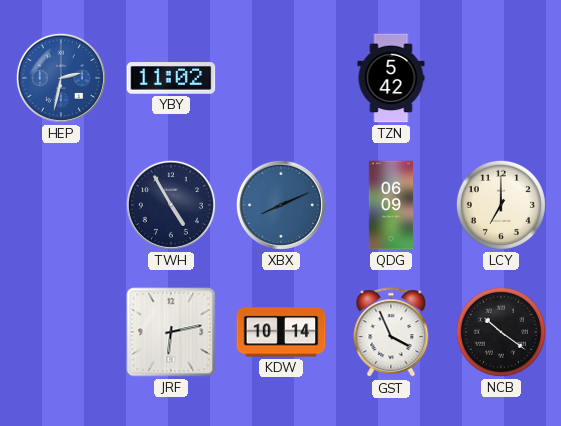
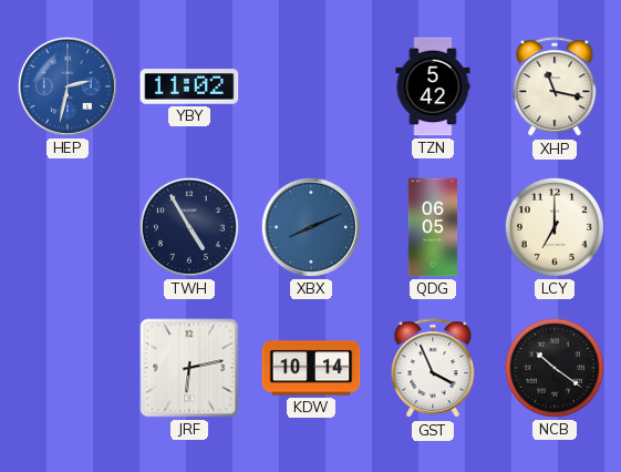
XHP: none -> 11:17 (555, 88)
QDG: 06:09 -> 06:05 (433, 227)
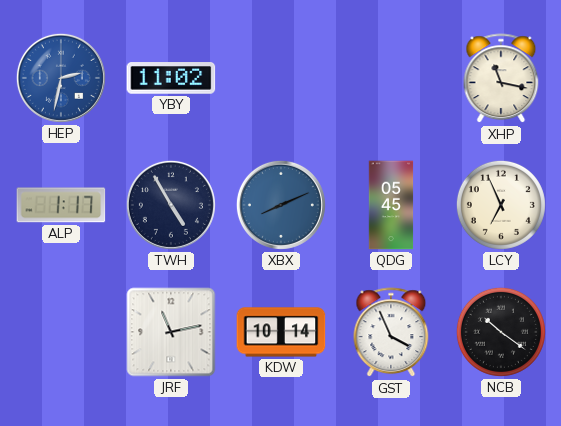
TZN: 5:42 -> none (433, 86)
ALP: none -> 1:17 (61, 205)
QDG: 06:05 -> 05:45 (391, 205)
LCY: 7:00 -> 6:56 (501, 205)
JRF: 6:13 -> 11:13 (171, 332)
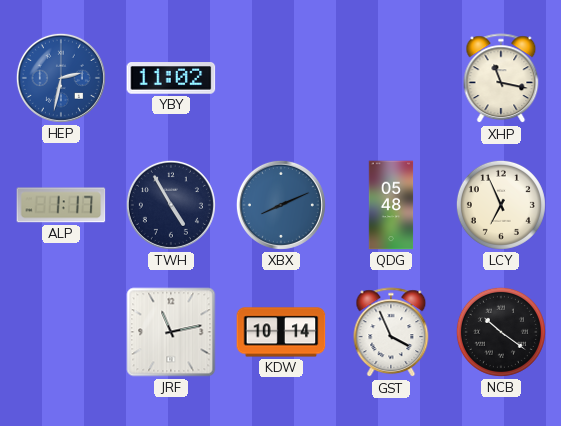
QDG: 05:45 -> 05:48 (391, 205)
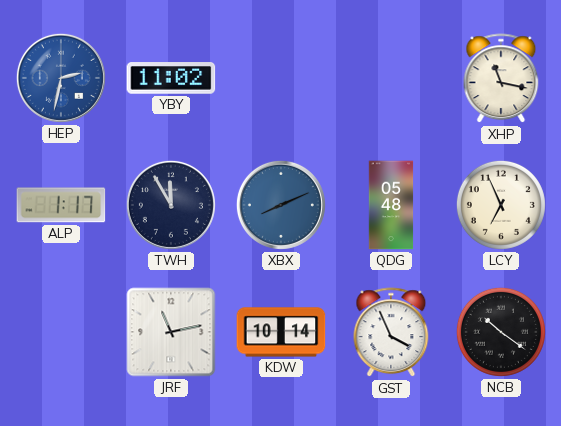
TWH: 4:55 -> 11:55 (171, 205)
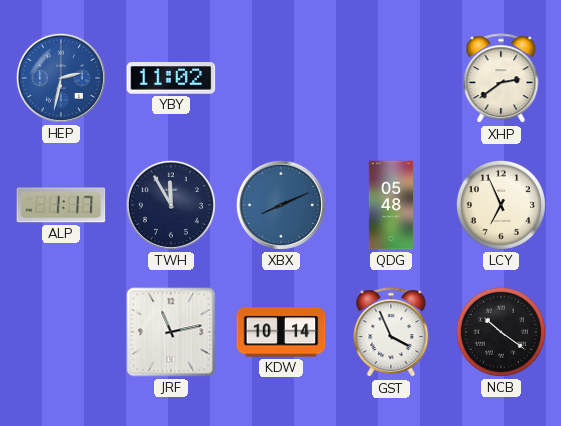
XHP: 11:17 -> 2:39 (501, 79)
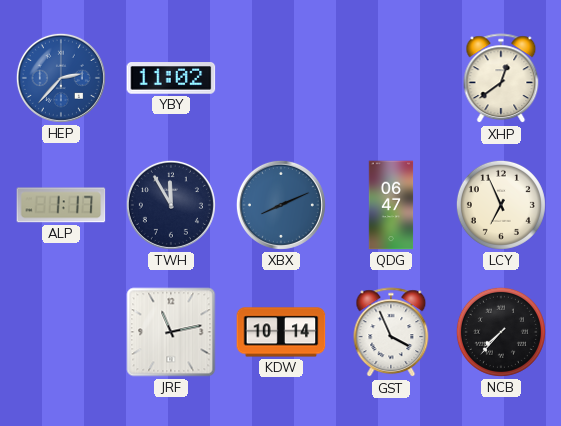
HEP: 2:32 -> 2:37 (61, 78)
XHP: 2:39 -> 12:39 (501, 79)
QDG: 05:48 -> 06:47 (391, 205)
NCB: 10:21 -> 7:37 (501, 332)
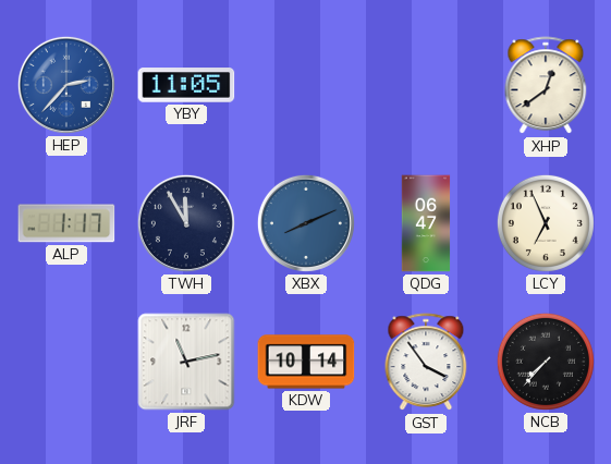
YBY: 11:02 -> 11:05 (186, 85)
GST: 3:56 -> 3:54 (426, 363)
